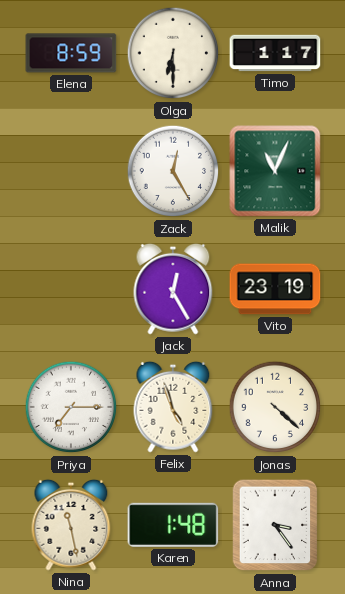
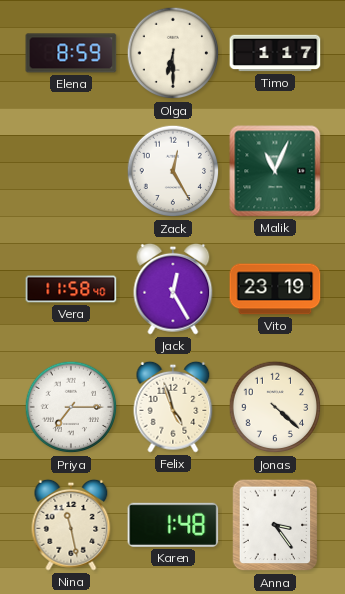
Vera: none -> 11:58 (71, 289)
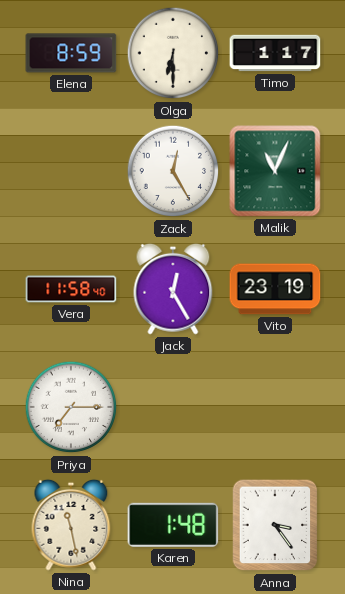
Felix: 4:57 -> none (173, 407)
Jonas: 4:22 -> none (275, 407)
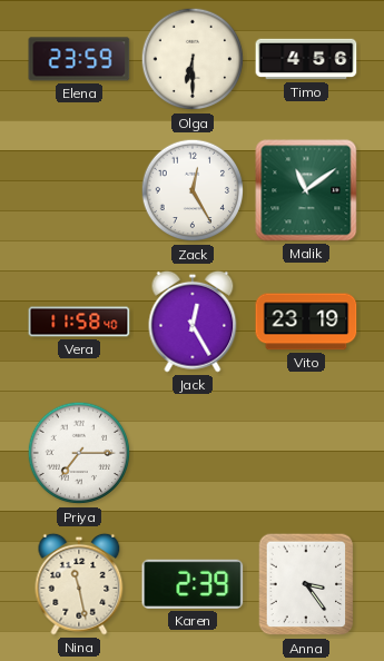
Elena: 8:59 -> 23:59 (79, 59)
Timo: 1:17 -> 4:56 (306, 59)
Malik: 11:04 -> 11:09 (306, 190)
Karen: 1:48 -> 2:39 (193, 584)
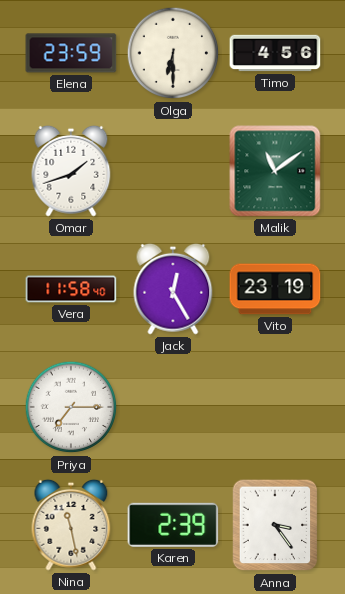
Omar: none -> 1:42 (71, 171)
Zack: 12:25 -> none (193, 190)
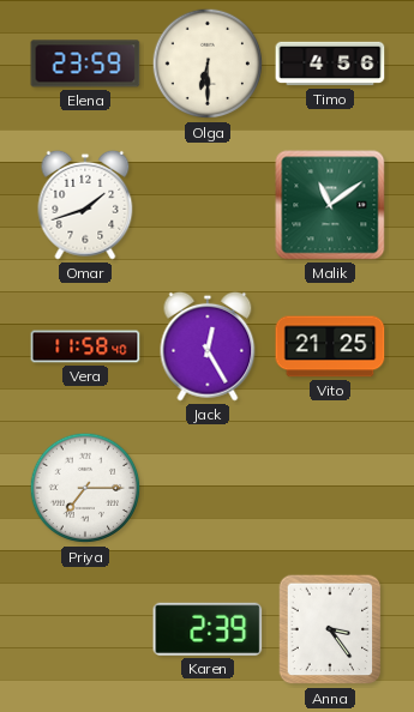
Vito: 23:19 -> 21:25 (330, 346)
Nina: 11:28 -> none (71, 525)
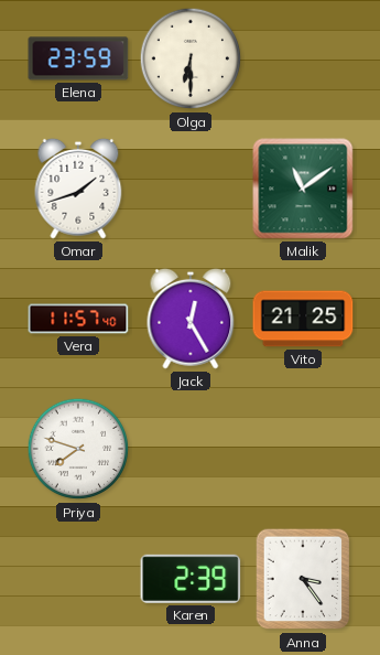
Timo: 4:56 -> none (330, 64)
Vera: 11:58 -> 11:57 (78, 319)
Priya: 7:15 -> 7:48 (78, 449)
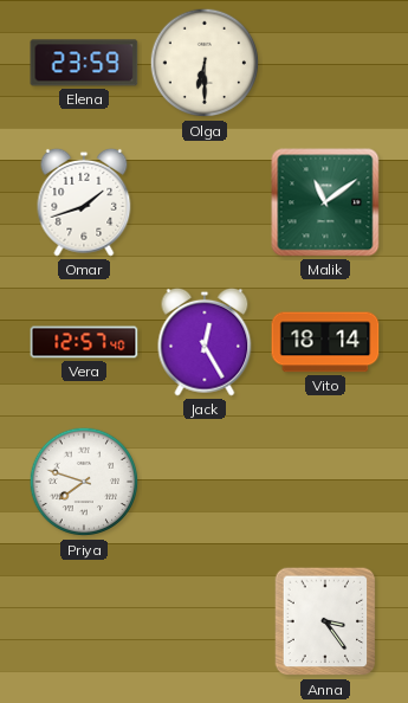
Vera: 11:57 -> 12:57 (84, 342)
Vito: 21:25 -> 18:14 (325, 342)
Karen: 2:39 -> none (191, 579)
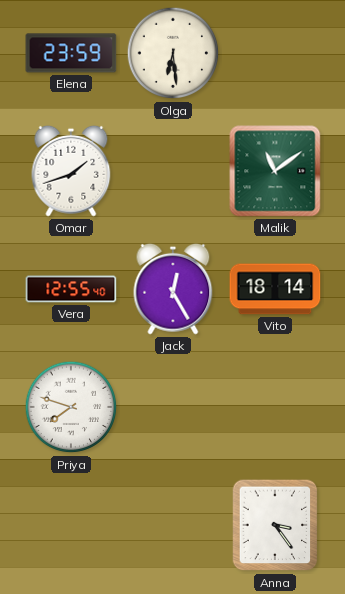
Olga: 6:30 -> 6:29 (173, 53)
Vera: 12:57 -> 12:55 (71, 289)
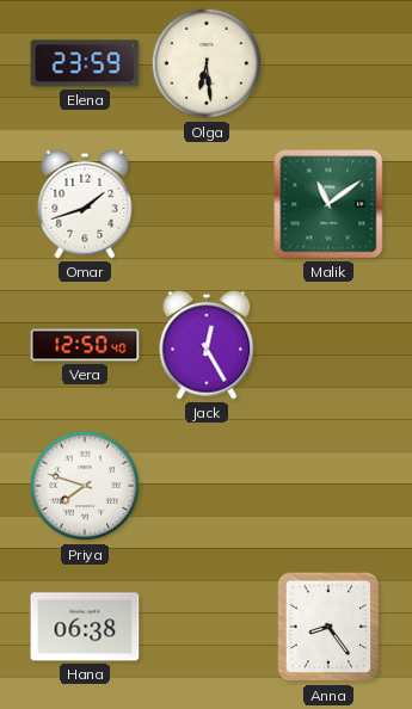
Vera: 12:55 -> 12:50 (85, 345)
Vito: 18:14 -> none (275, 289)
Hana: none -> 06:38 (85, 627)
Anna: 3:24 -> 8:24 (328, 627)
